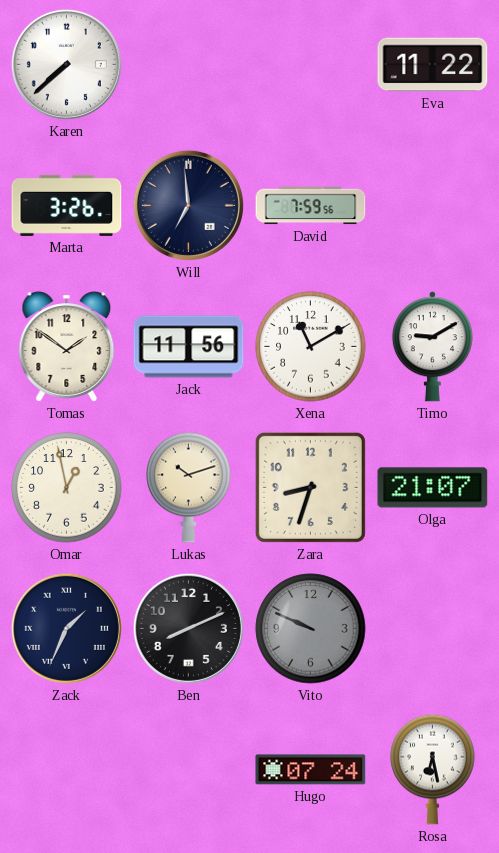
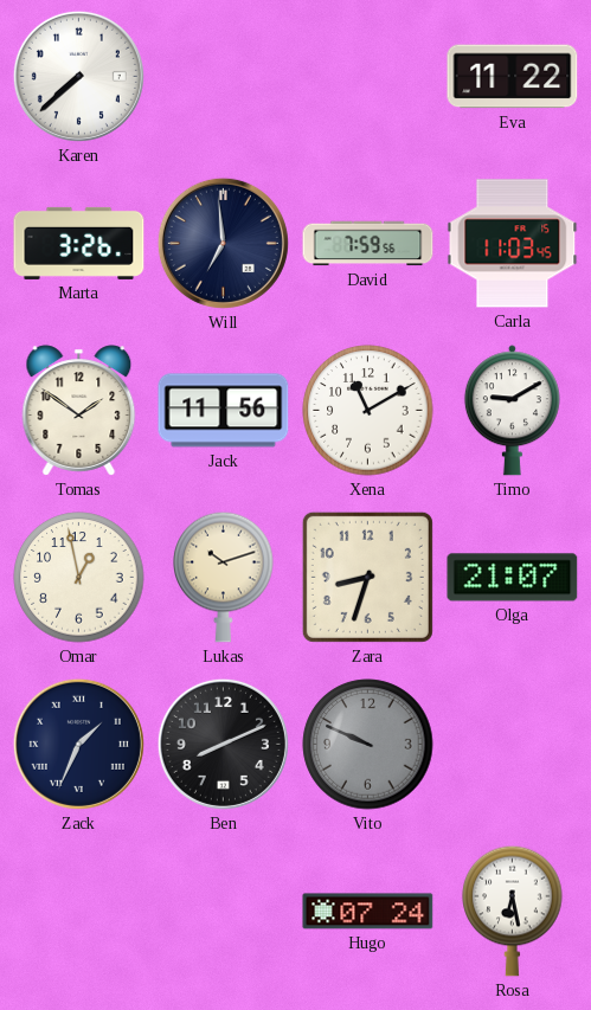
Carla: none -> 11:03 (513, 244)
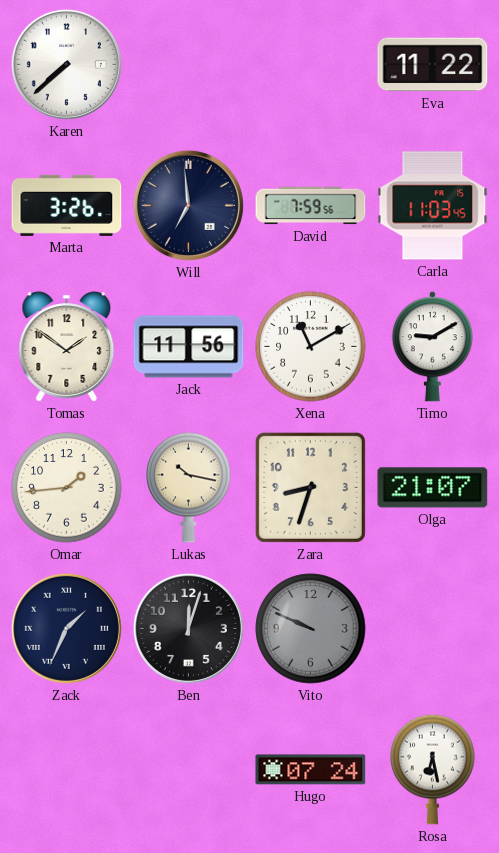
Omar: 12:58 -> 1:44 (67, 488)
Lukas: 10:12 -> 10:17 (189, 487)
Ben: 8:11 -> 12:03 (188, 628)
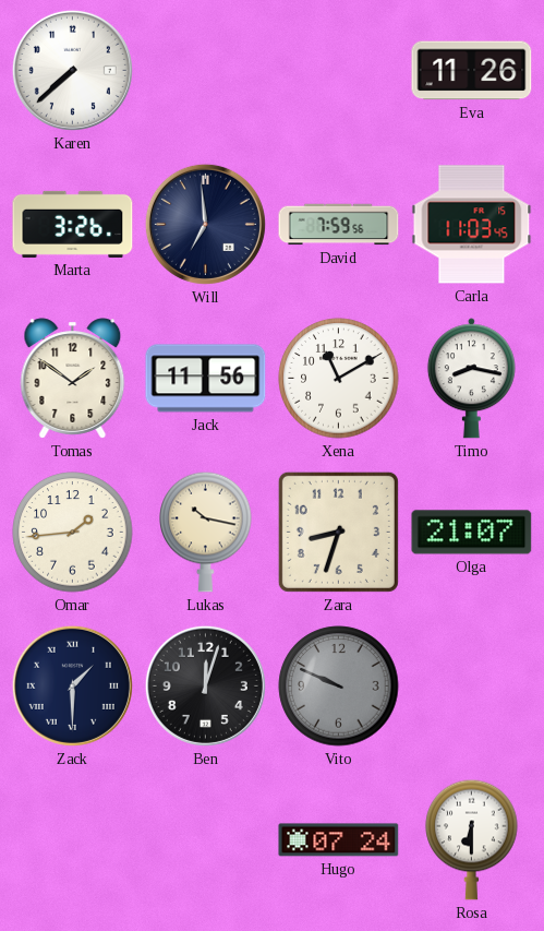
Eva: 11:22 -> 11:26 (472, 71)
Timo: 9:10 -> 8:17 (471, 379)
Zack: 1:34 -> 1:30 (72, 685)
Rosa: 6:28 -> 6:30 (472, 839)
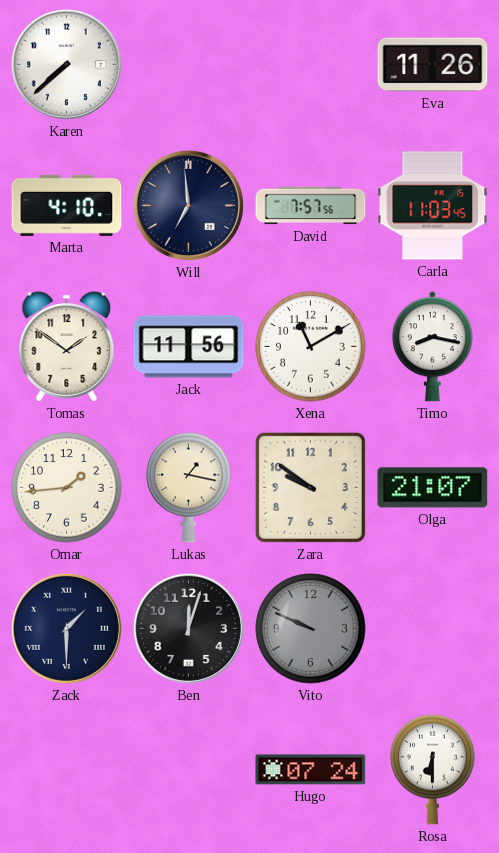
Marta: 3:26 -> 4:10 (67, 205)
David: 7:59 -> 7:57 (311, 206)
Lukas: 10:17 -> 1:17 (189, 487)
Zara: 8:33 -> 9:51 (310, 487)
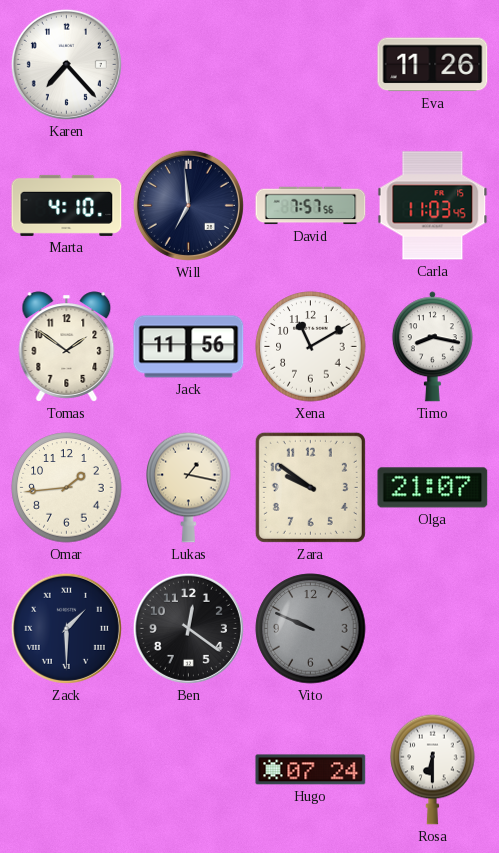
Karen: 7:38 -> 7:23 (66, 64)
Ben: 12:03 -> 12:21 (188, 628)
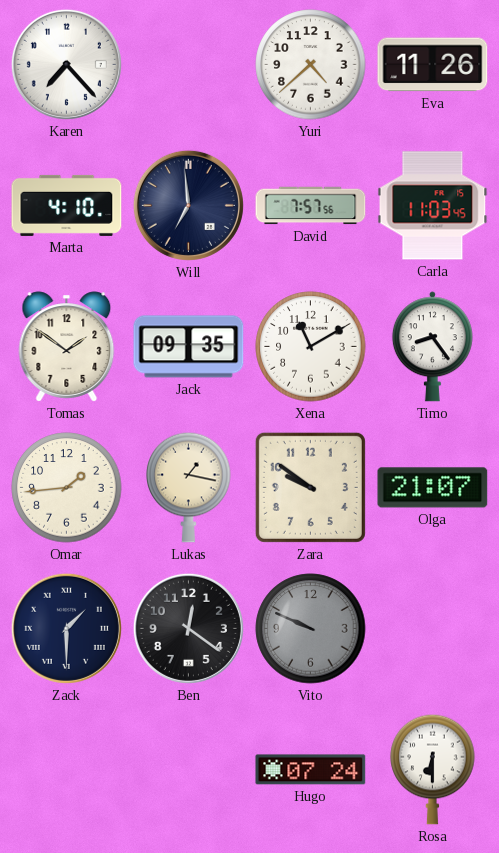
Yuri: none -> 4:38 (311, 65)
Jack: 11:56 -> 09:35 (189, 347)
Timo: 8:17 -> 8:24 (432, 347)
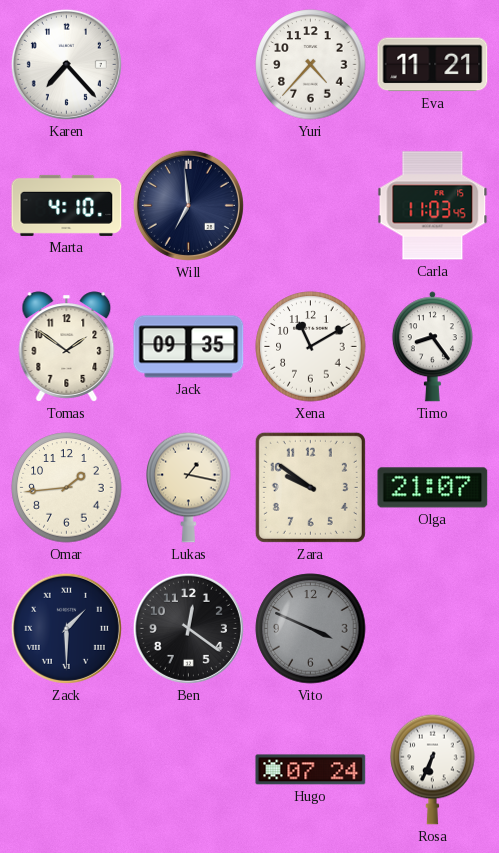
Yuri: 4:38 -> 4:37 (311, 65)
Eva: 11:26 -> 11:21 (433, 65)
David: 7:57 -> none (311, 206)
Vito: 9:49 -> 3:49 (311, 629)
Rosa: 6:30 -> 6:34 (433, 769)
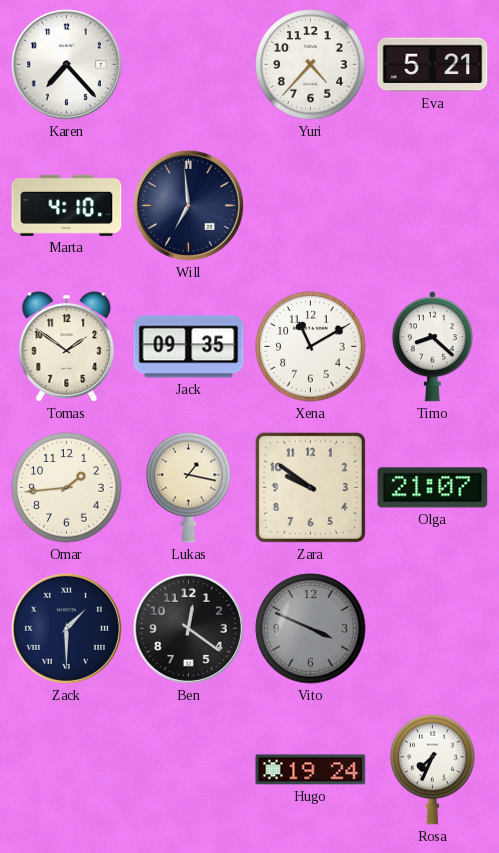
Eva: 11:21 -> 5:21 (433, 65)
Carla: 11:03 -> none (433, 206)
Timo: 8:24 -> 8:22 (432, 347)
Hugo: 07:24 -> 19:24 (311, 770)
Rosa: 6:34 -> 7:34 (433, 769)
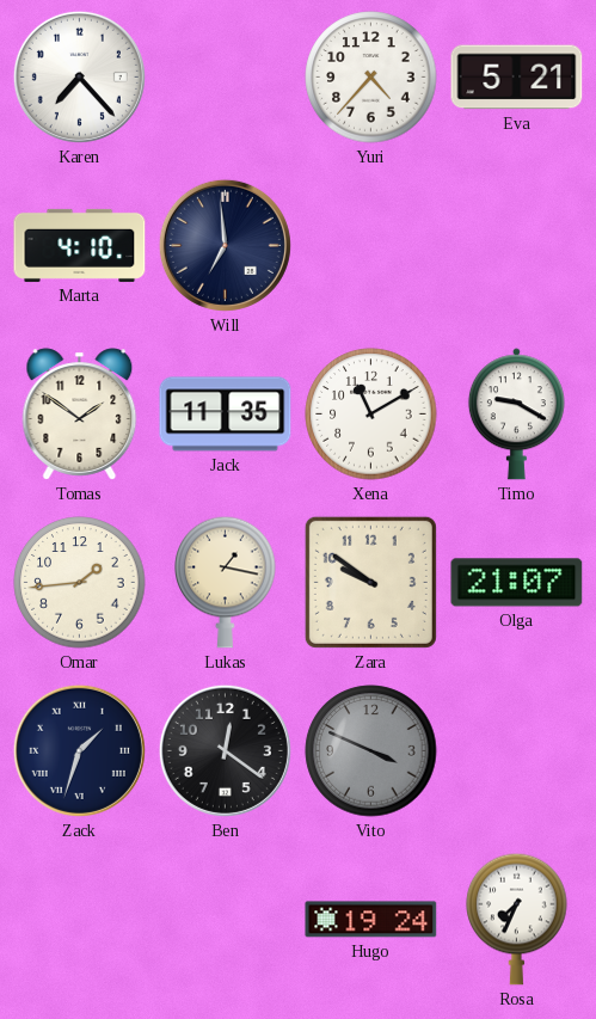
Jack: 09:35 -> 11:35 (226, 415)
Timo: 8:22 -> 9:20 (516, 415)
Zack: 1:30 -> 1:33 (79, 750)
